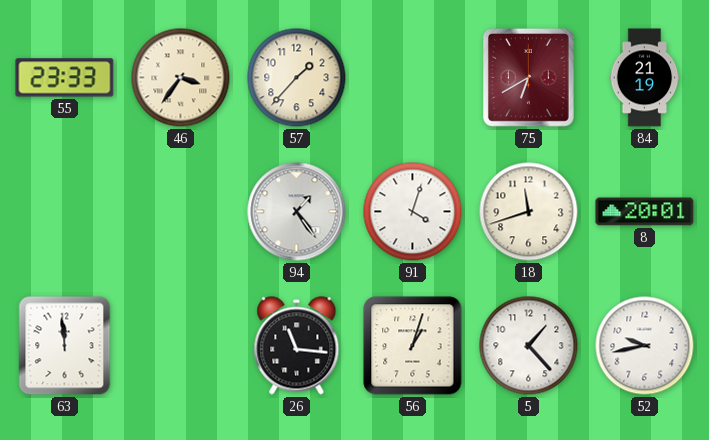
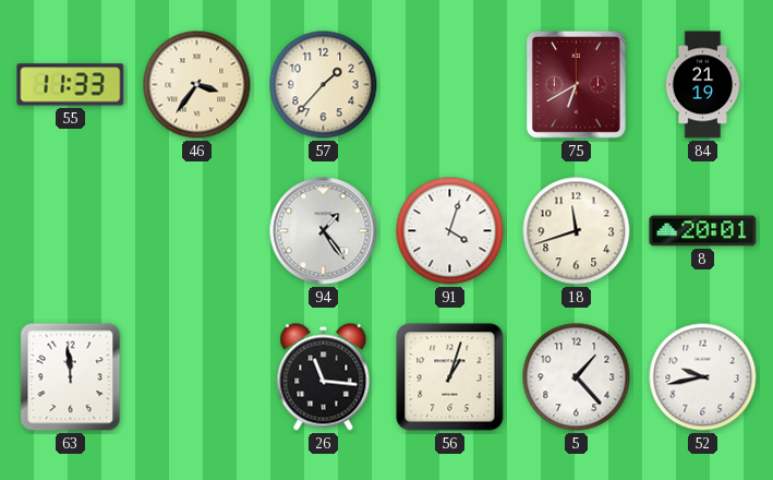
55: 23:33 -> 11:33 (71, 85)
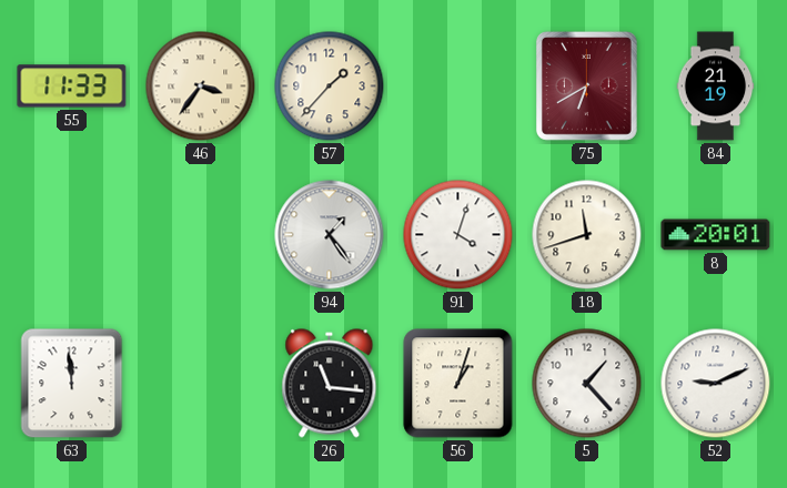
52: 9:43 -> 9:11 (716, 384)
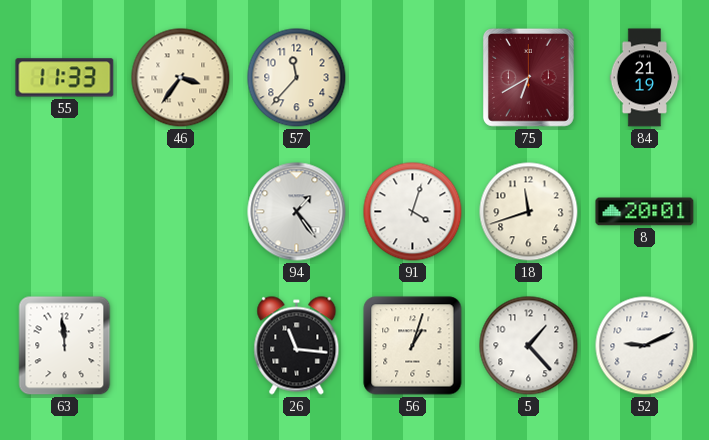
57: 1:37 -> 11:37 (297, 78)
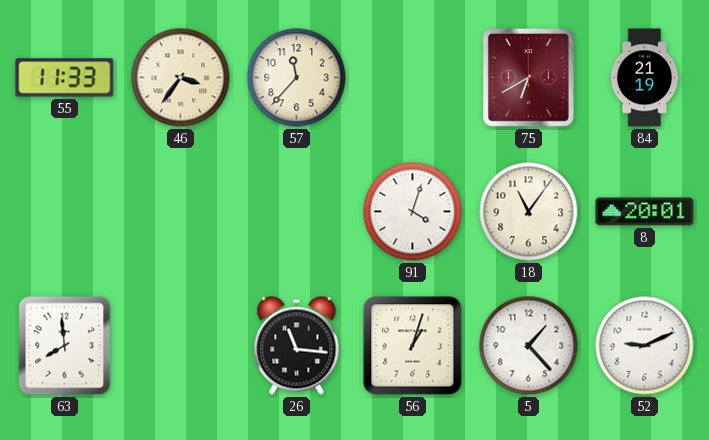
94: 1:24 -> none (297, 212)
18: 11:42 -> 11:06 (529, 212)
63: 11:59 -> 7:59 (65, 346)
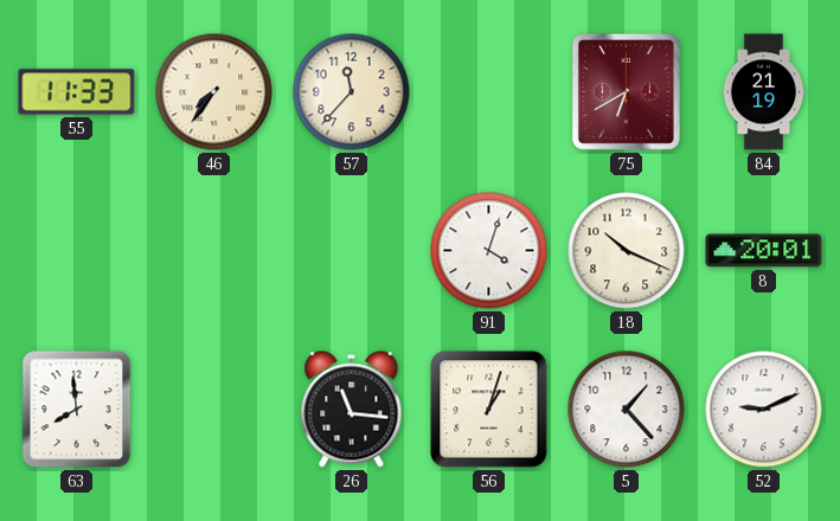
46: 3:36 -> 7:36 (214, 92)
18: 11:06 -> 10:19 (627, 251)
